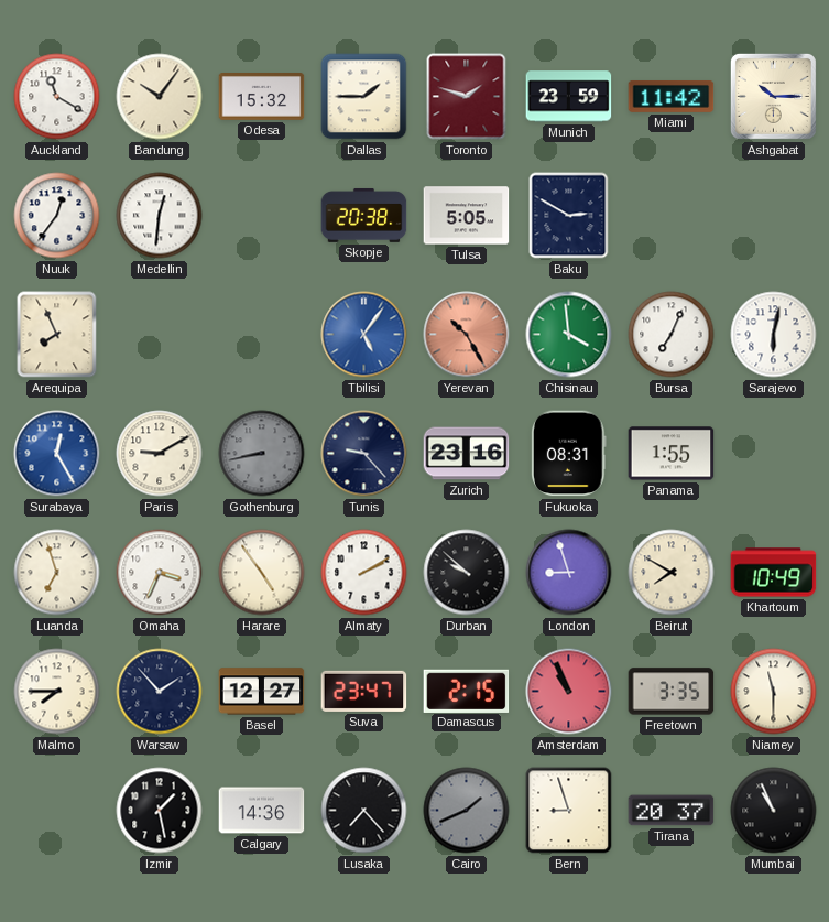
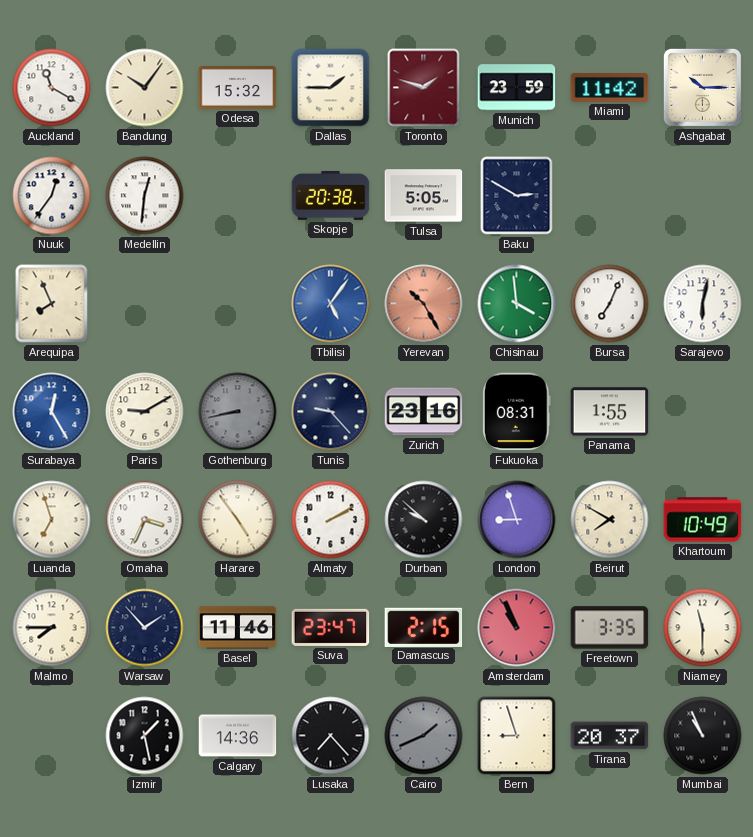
Basel: 12:27 -> 11:46 (238, 628)
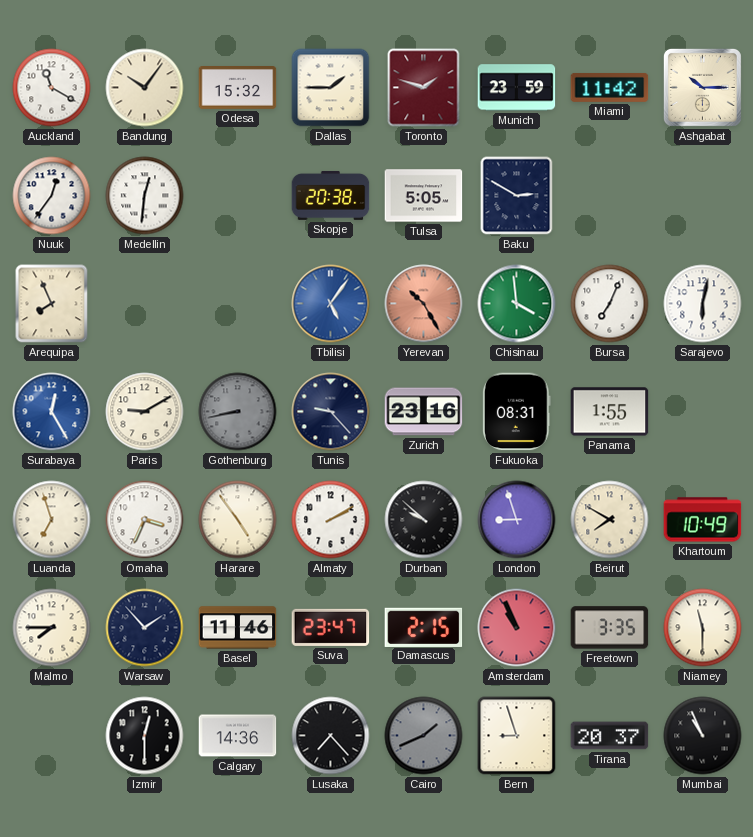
Izmir: 1:28 -> 12:30 (145, 736)
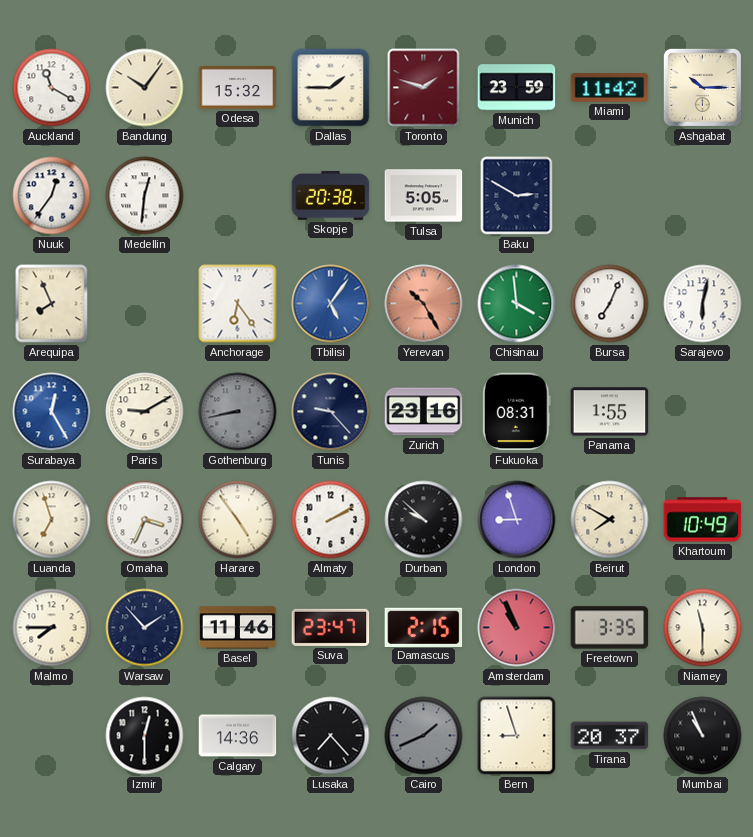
Anchorage: none -> 6:24 (238, 304)
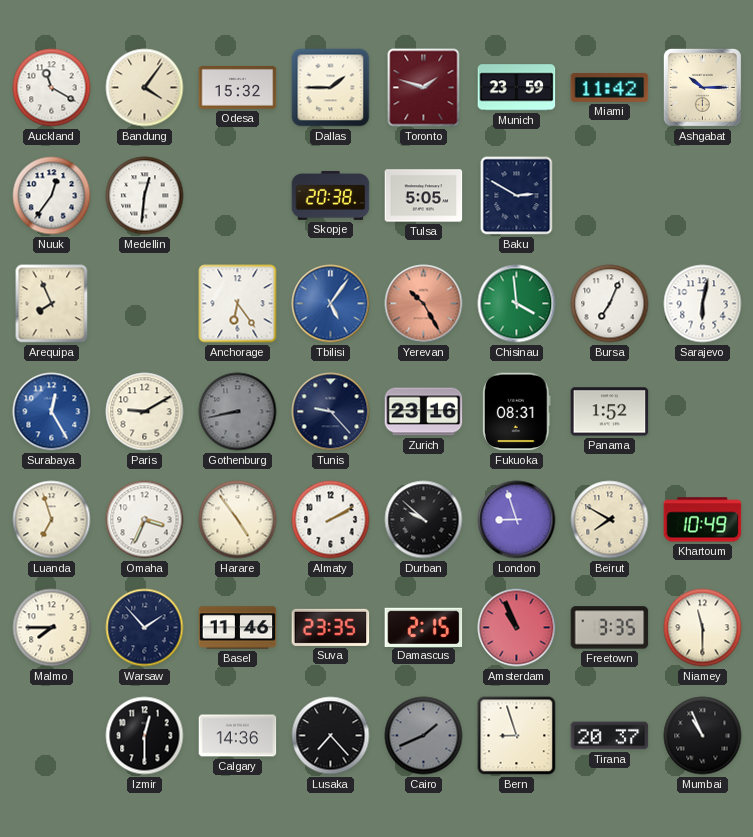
Bandung: 10:06 -> 4:06 (145, 88)
Panama: 1:55 -> 1:52 (610, 412)
Suva: 23:47 -> 23:35 (331, 627)
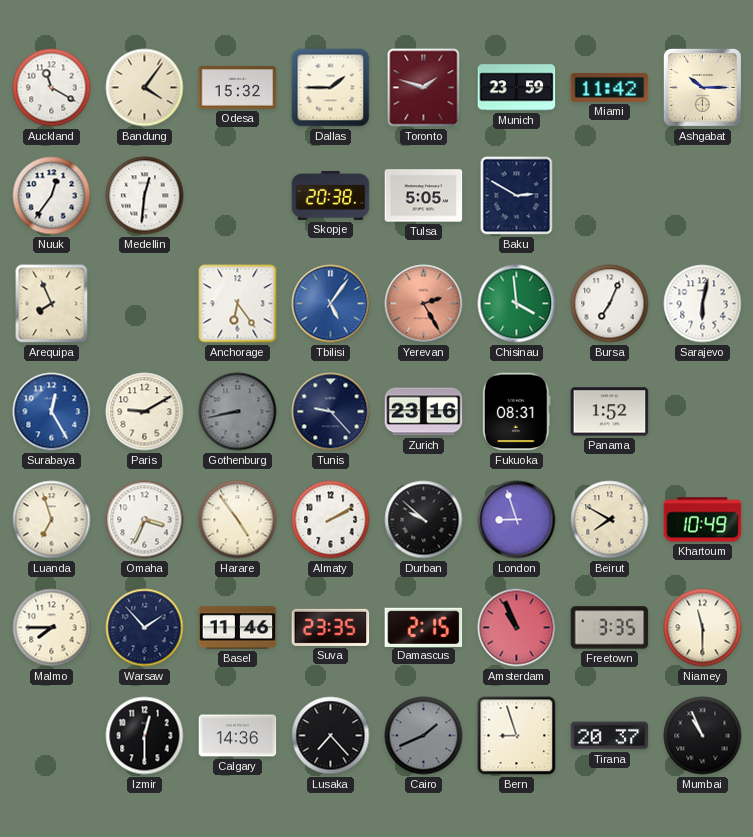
Yerevan: 10:25 -> 2:25 (424, 304)
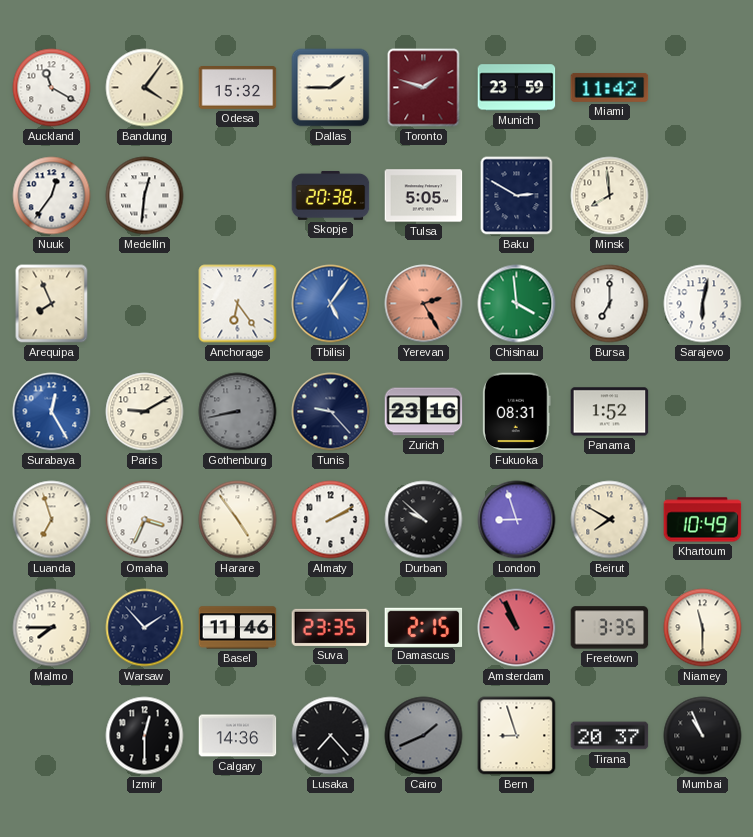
Ashgabat: 10:15 -> none (702, 87)
Minsk: none -> 7:59 (610, 196)
Bursa: 7:04 -> 7:00 (610, 304)
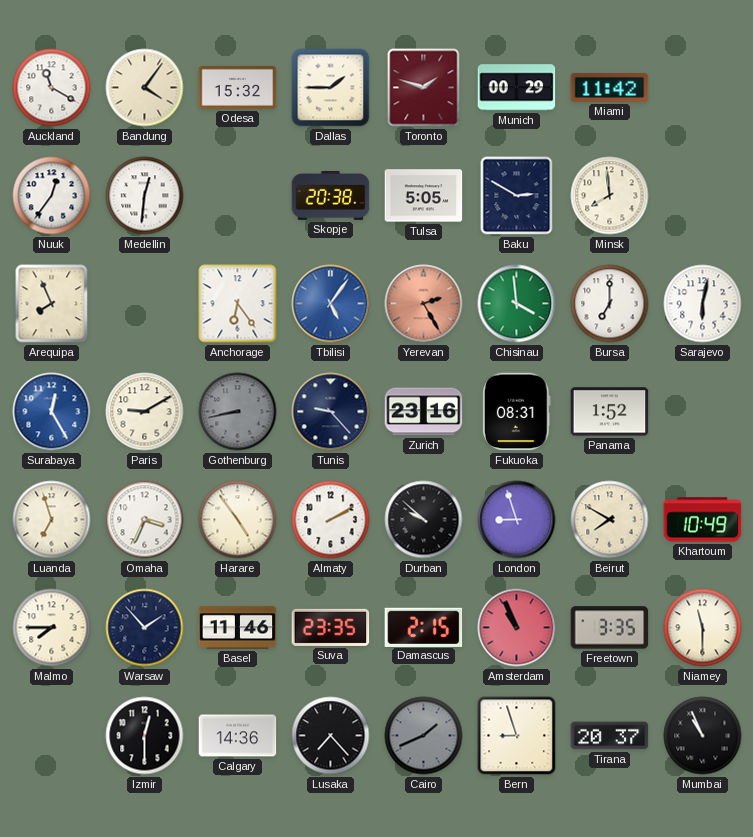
Munich: 23:59 -> 00:29 (517, 88)
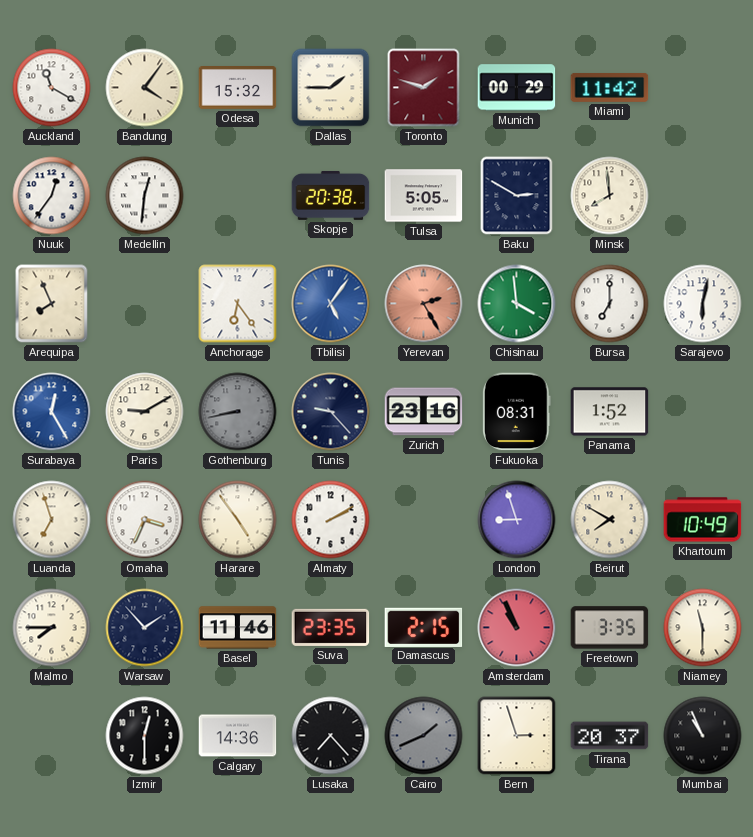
Durban: 9:52 -> none (424, 520)
Bern: 8:57 -> 2:57 (517, 736)
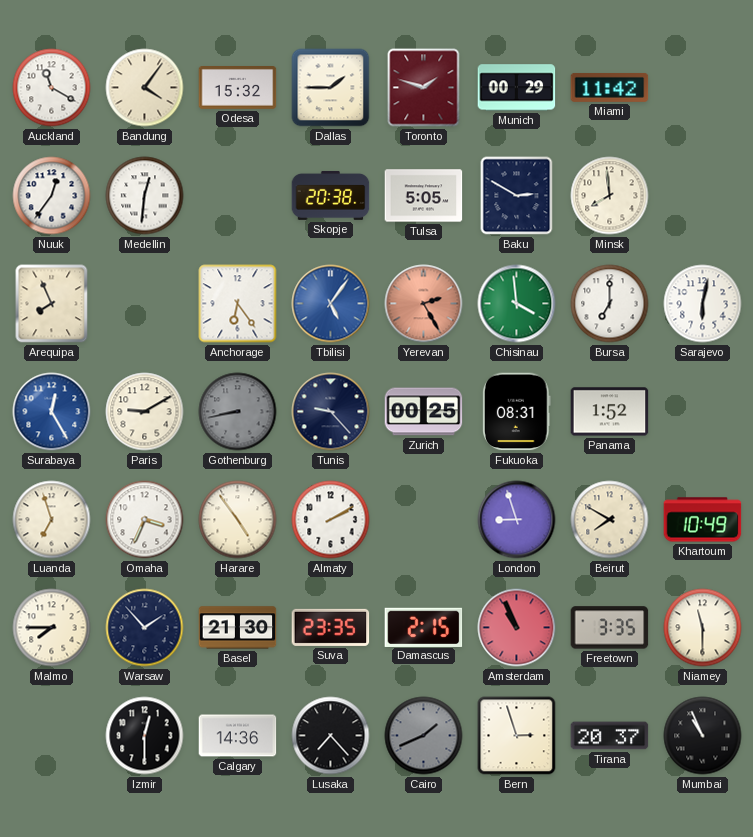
Zurich: 23:16 -> 00:25 (424, 412)
Basel: 11:46 -> 21:30 (238, 628)
